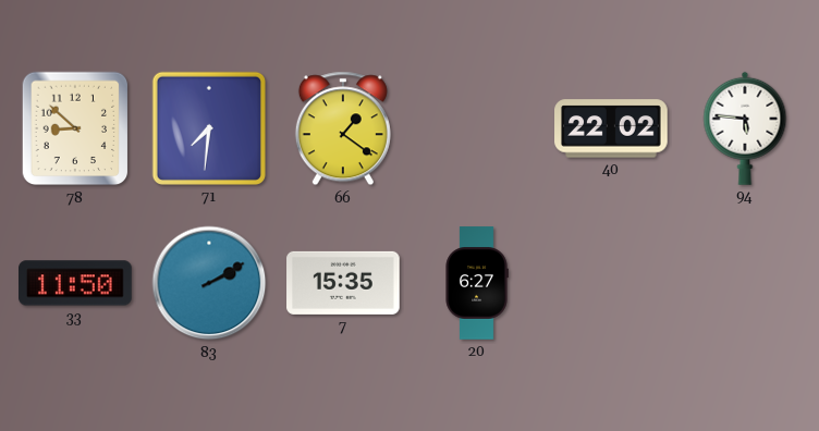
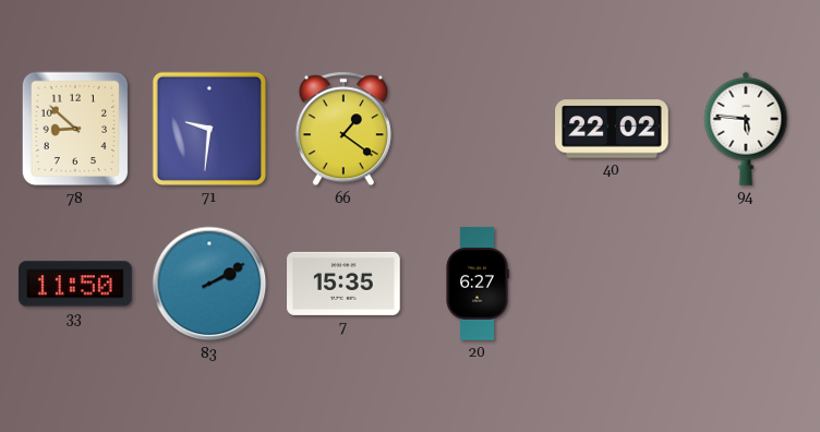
71: 7:31 -> 9:31 (209, 129)
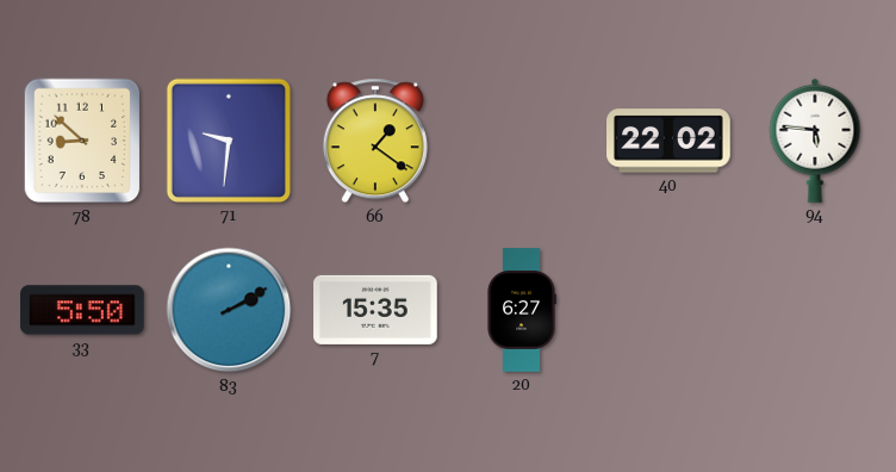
33: 11:50 -> 5:50 (83, 310)
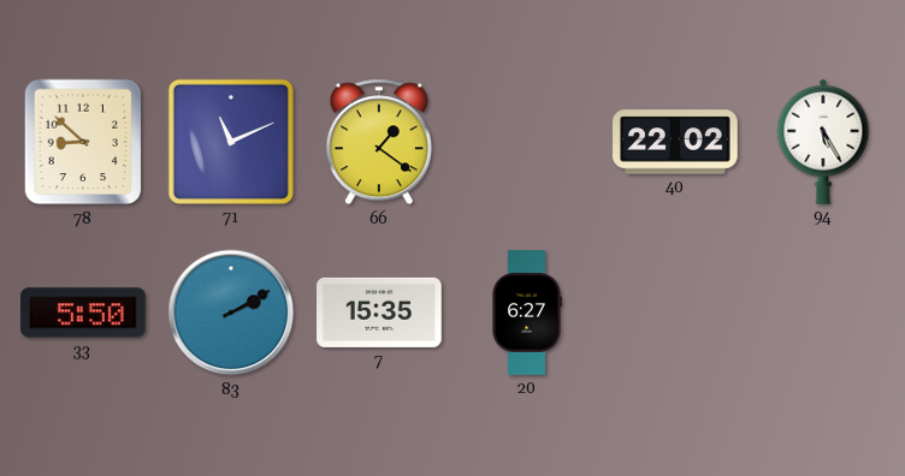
71: 9:31 -> 11:11 (231, 142)
94: 5:46 -> 5:25 (823, 142)
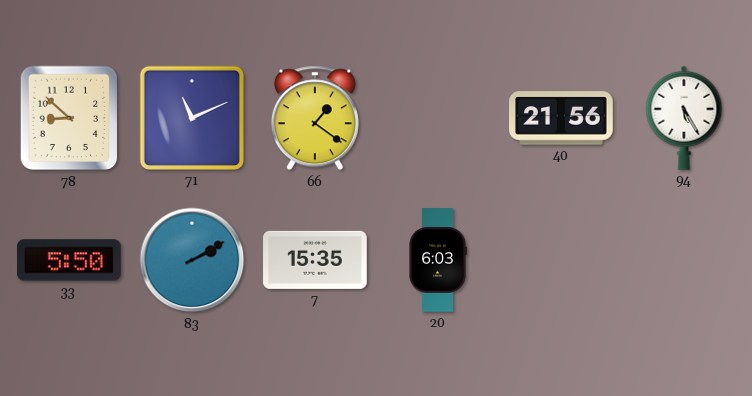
40: 22:02 -> 21:56 (561, 118)
20: 6:27 -> 6:03 (438, 260)
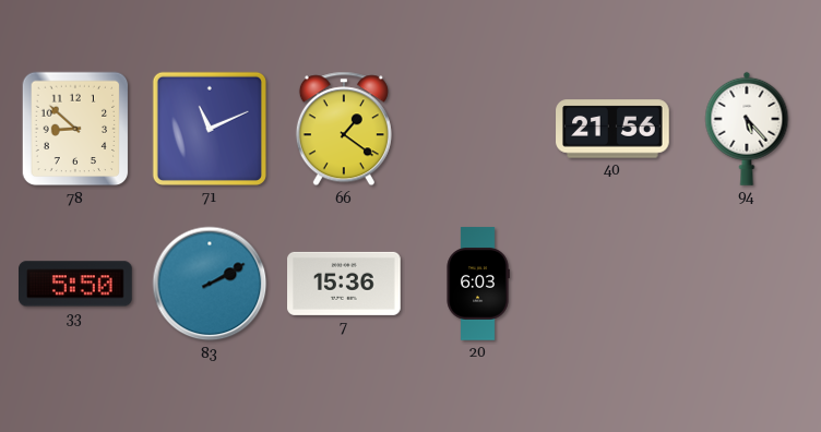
94: 5:25 -> 5:23 (747, 129)
7: 15:35 -> 15:36 (344, 284)
